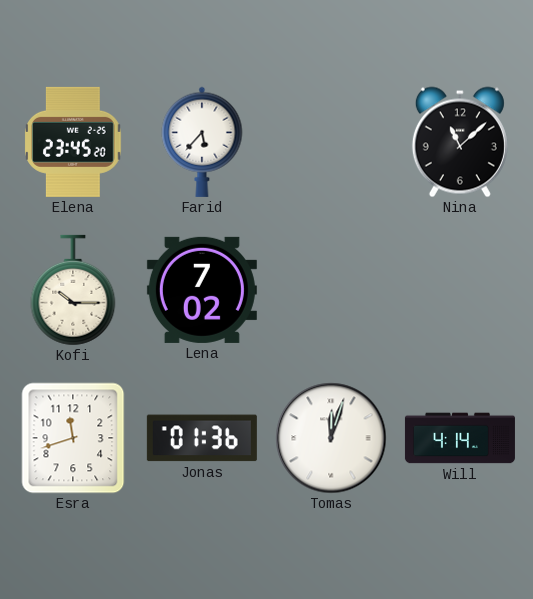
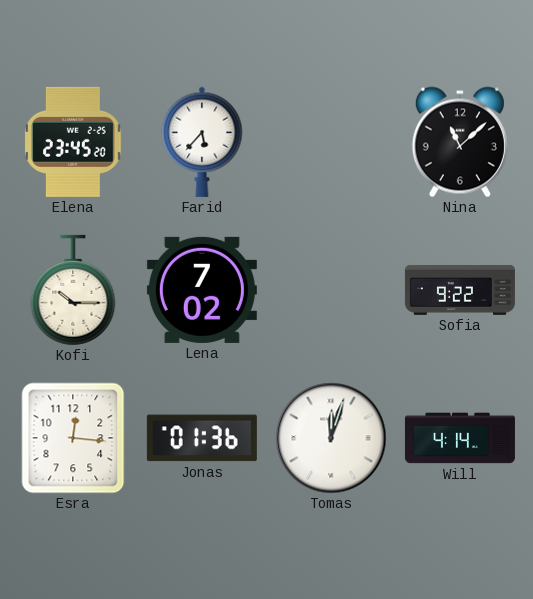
Sofia: none -> 9:22 (460, 290)
Esra: 11:42 -> 12:16 (73, 438)
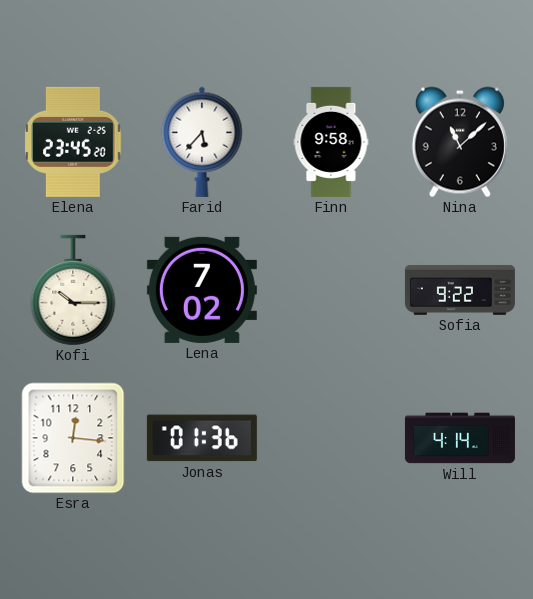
Finn: none -> 9:58 (331, 142)
Tomas: 12:03 -> none (331, 438)
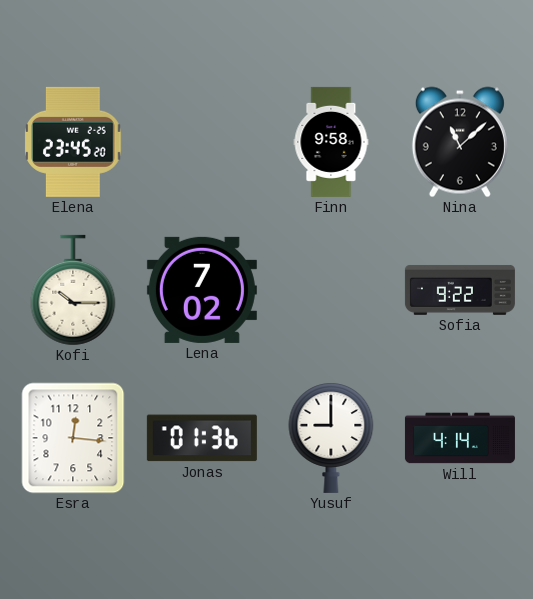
Farid: 5:37 -> none (202, 142)
Yusuf: none -> 9:00 (331, 438)
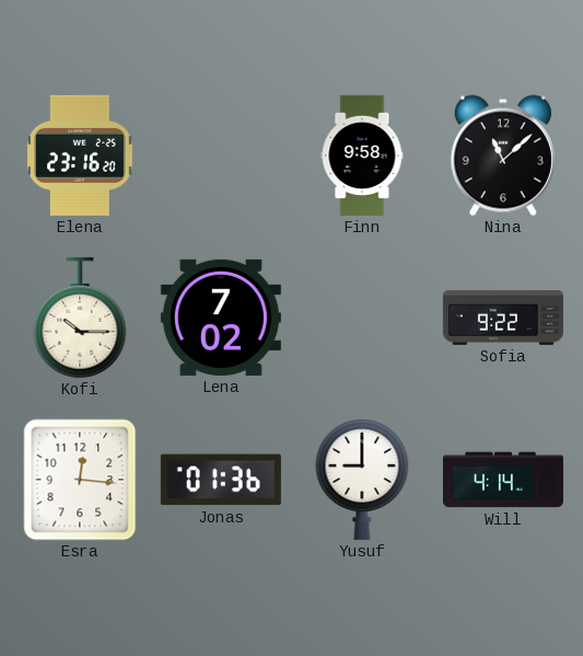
Elena: 23:45 -> 23:16 (80, 156)
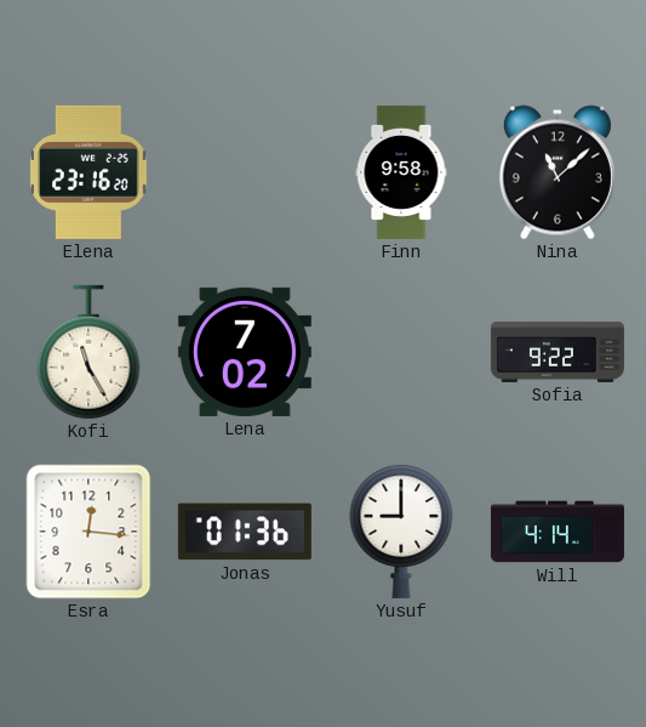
Kofi: 10:15 -> 11:25 (88, 352)
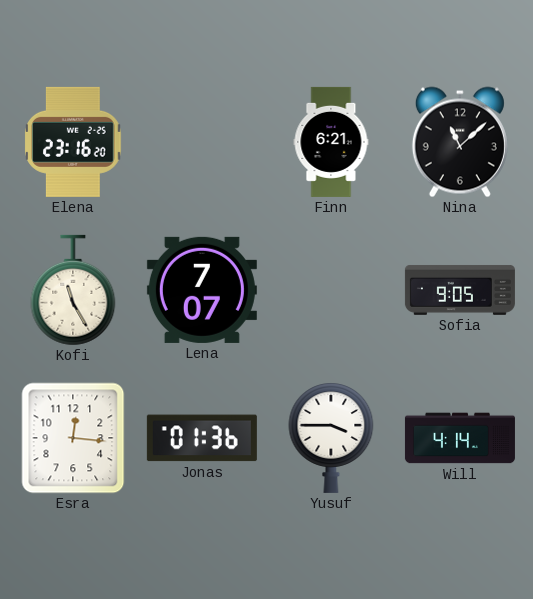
Finn: 9:58 -> 6:21 (331, 142)
Lena: 7:02 -> 7:07 (202, 290)
Sofia: 9:22 -> 9:05 (460, 290)
Yusuf: 9:00 -> 3:45 (331, 438)
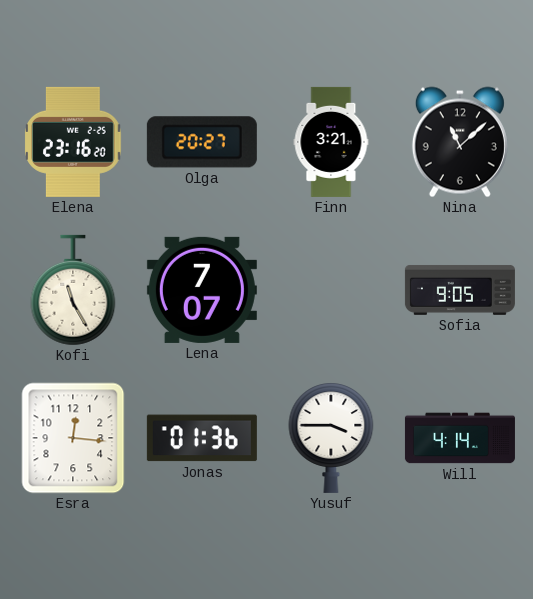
Olga: none -> 20:27 (202, 142)
Finn: 6:21 -> 3:21 (331, 142)
